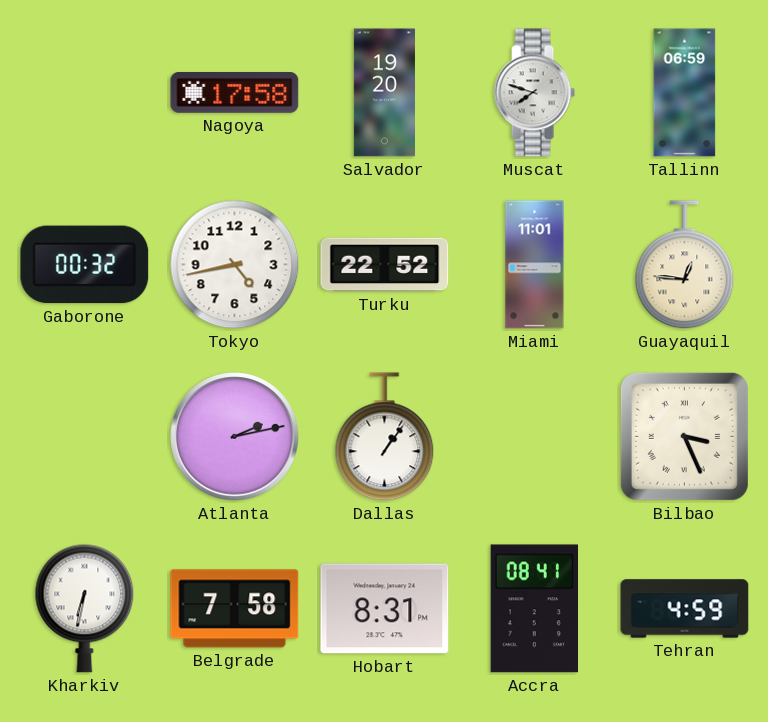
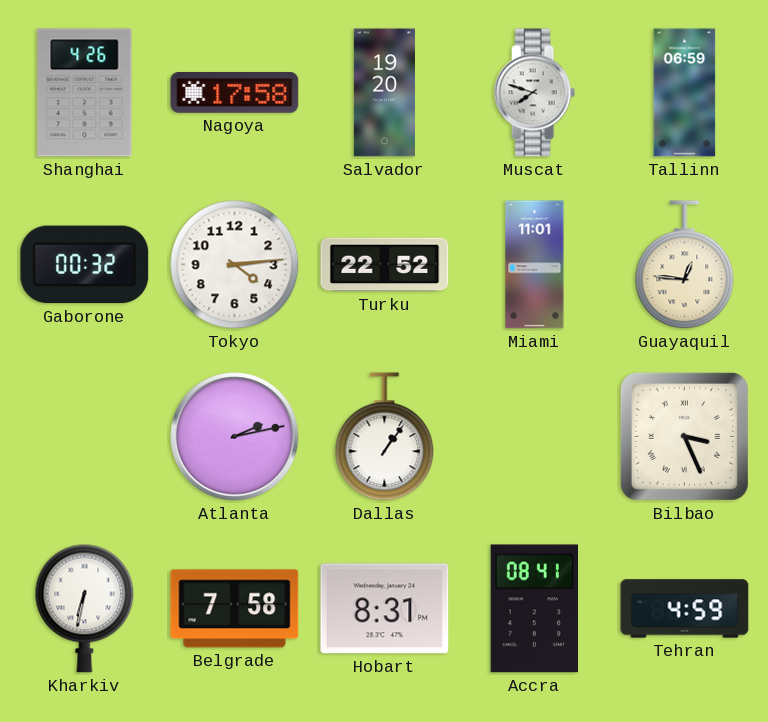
Shanghai: none -> 4:26 (85, 93)
Tokyo: 4:43 -> 4:14 (235, 265)
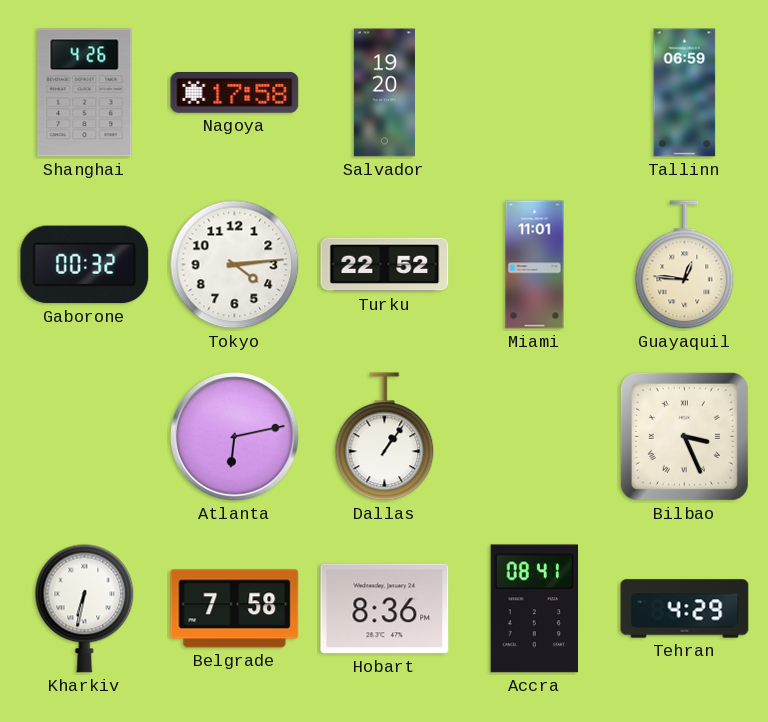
Muscat: 7:48 -> none (534, 93)
Atlanta: 2:13 -> 6:13 (235, 437)
Hobart: 8:31 -> 8:36 (385, 609)
Tehran: 4:59 -> 4:29 (685, 609)
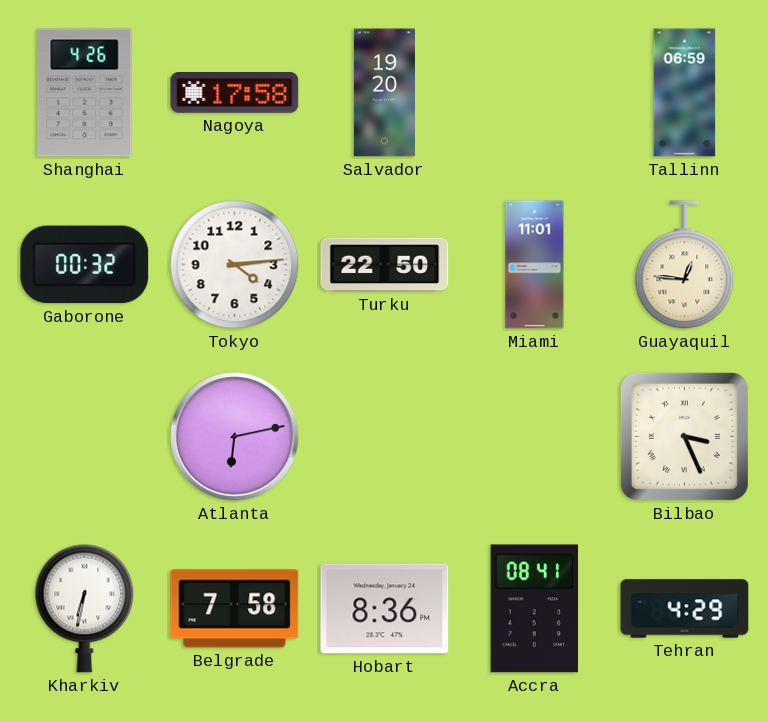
Turku: 22:52 -> 22:50 (385, 265)
Dallas: 1:06 -> none (385, 437)
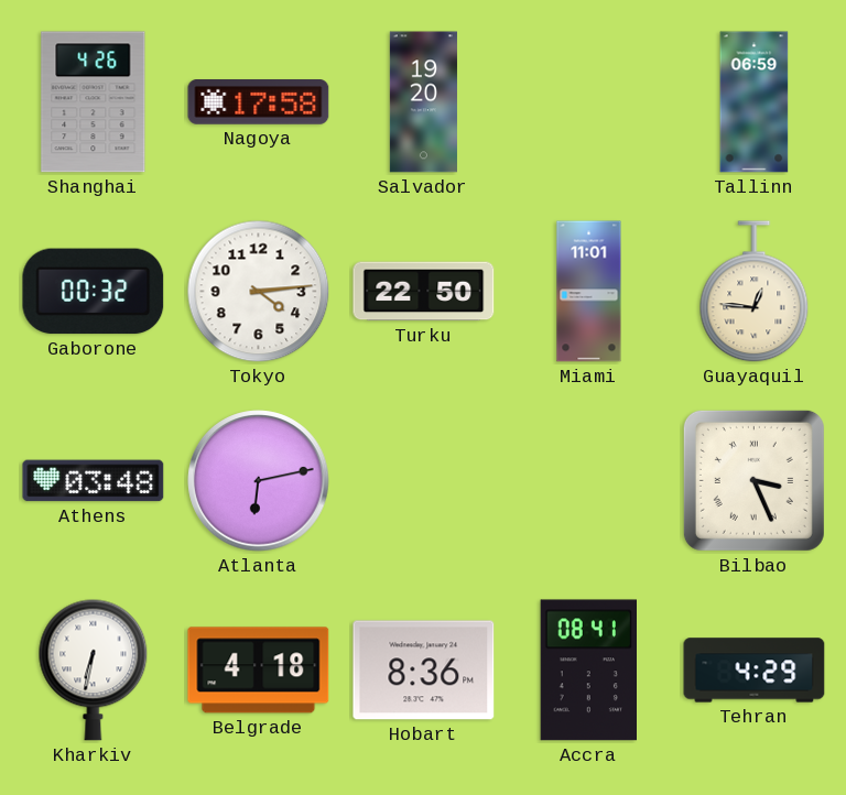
Athens: none -> 03:48 (94, 481)
Belgrade: 7:58 -> 4:18 (259, 671)
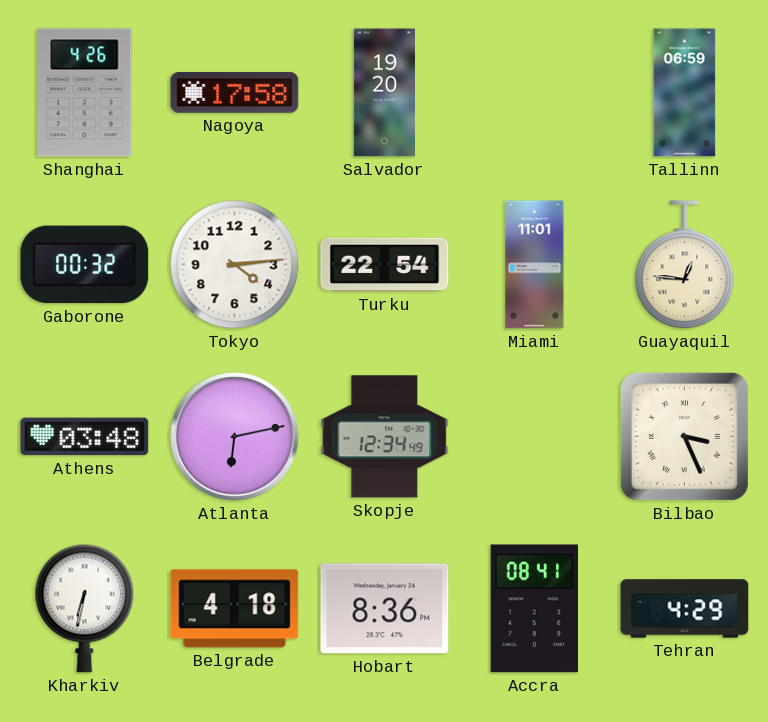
Turku: 22:50 -> 22:54 (385, 265)
Skopje: none -> 12:34 (385, 437)
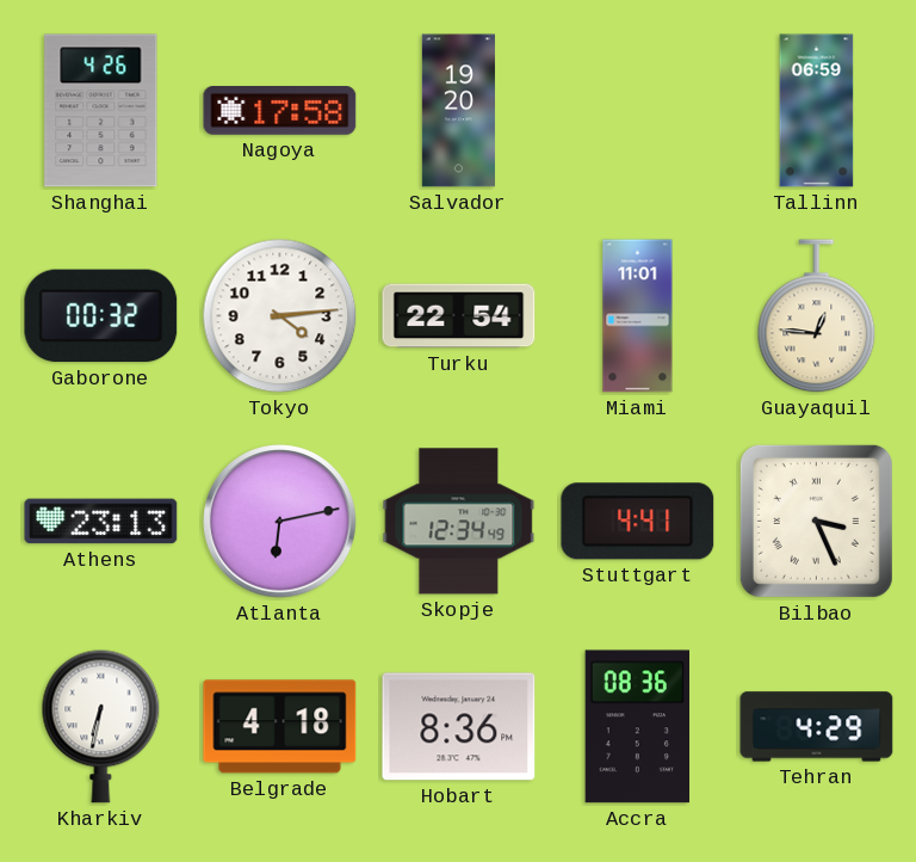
Athens: 03:48 -> 23:13 (101, 522)
Stuttgart: none -> 4:41 (638, 522)
Accra: 08:41 -> 08:36 (637, 727)
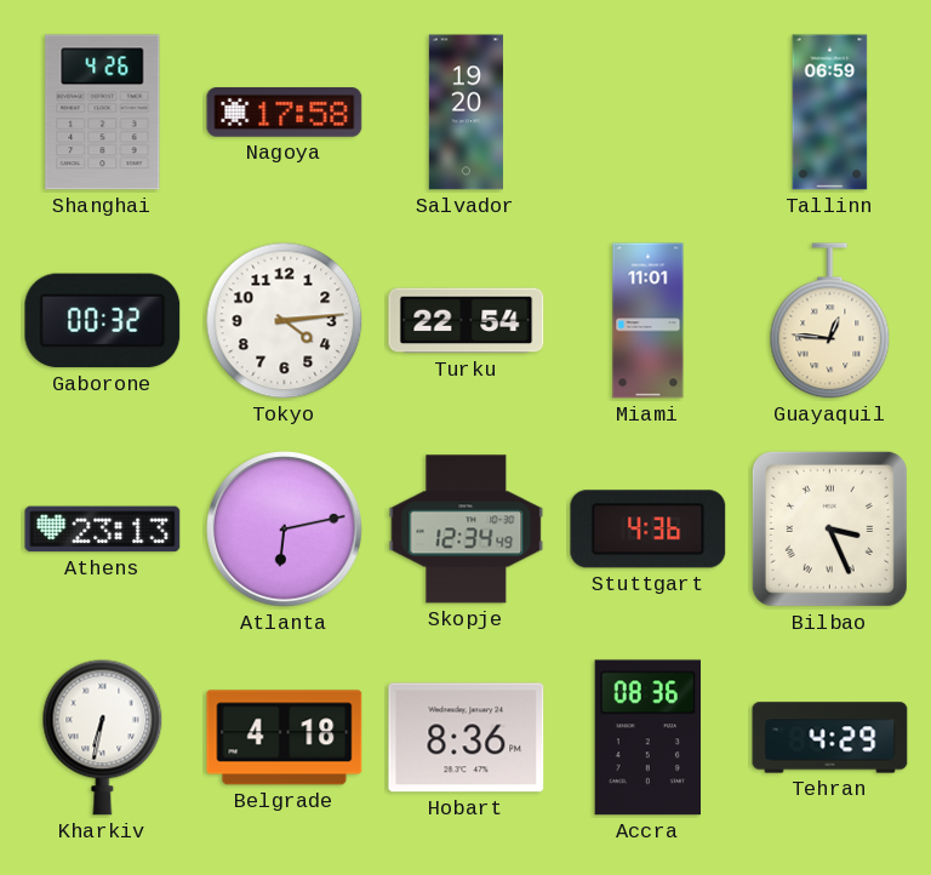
Stuttgart: 4:41 -> 4:36 (649, 530)
